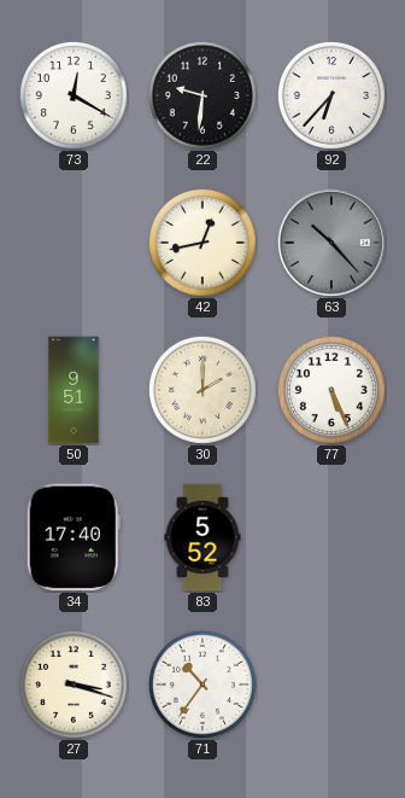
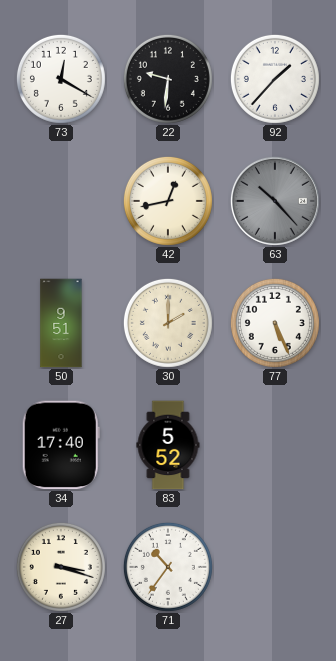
92: 6:37 -> 1:37 (275, 79)
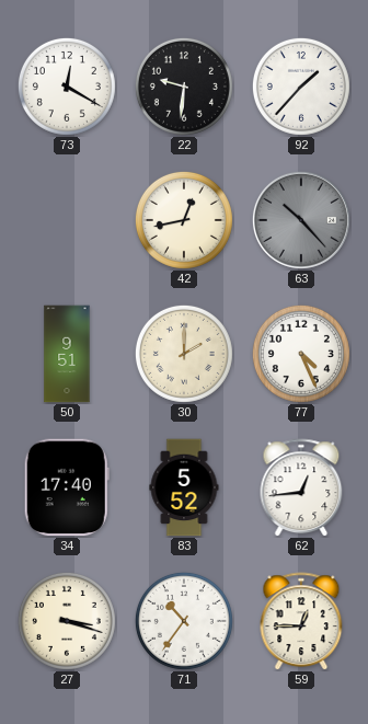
77: 5:26 -> 4:26 (301, 354)
62: none -> 12:44 (301, 487)
59: none -> 12:45 (301, 621)
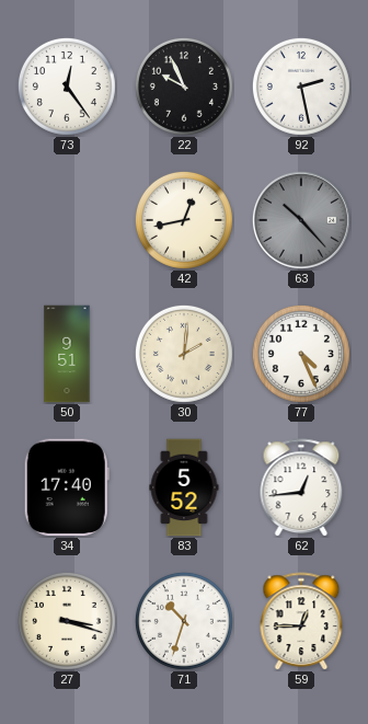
73: 12:20 -> 12:24 (67, 87)
22: 9:31 -> 9:56 (184, 87)
92: 1:37 -> 2:28 (301, 87)
30: 2:00 -> 2:01 (184, 354)
71: 10:36 -> 10:33 (184, 621)
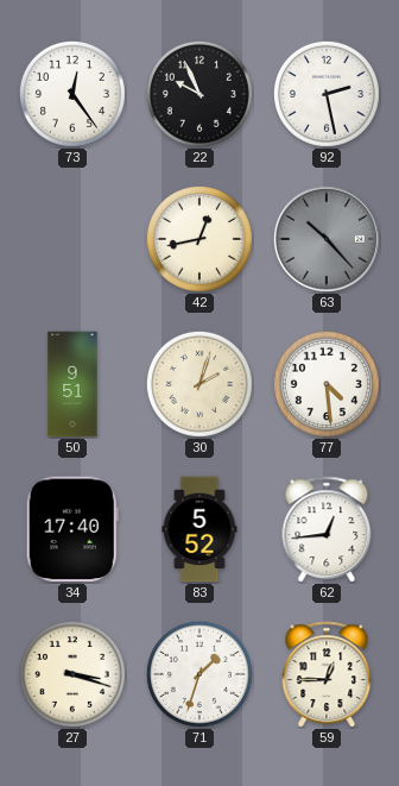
30: 2:01 -> 2:03 (199, 384)
77: 4:26 -> 4:29 (327, 384)
71: 10:33 -> 1:33 (199, 674)
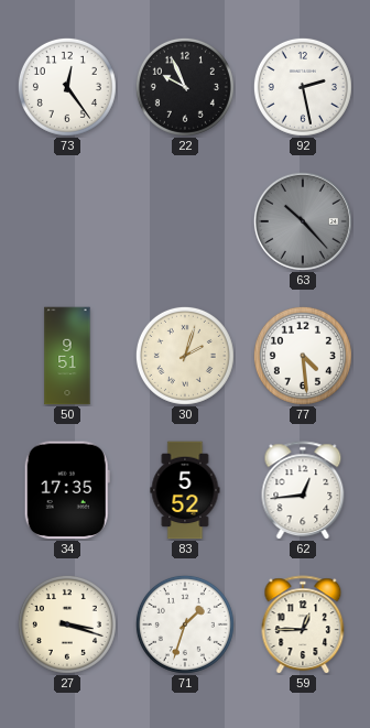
42: 12:43 -> none (199, 239)
34: 17:40 -> 17:35 (67, 490)
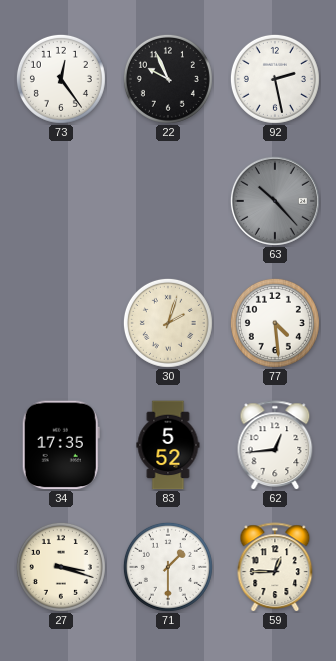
50: 9:51 -> none (67, 356)
71: 1:33 -> 1:30 (168, 567)
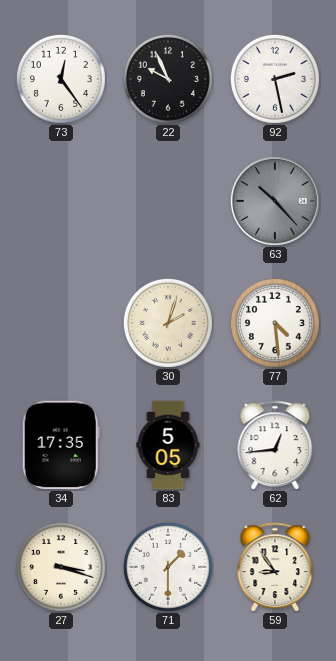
83: 5:52 -> 5:05 (168, 445)
59: 12:45 -> 8:54 (275, 567)
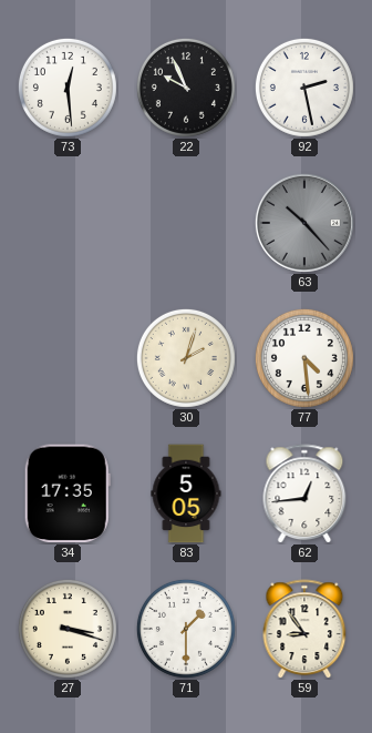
73: 12:24 -> 12:29 (68, 88)
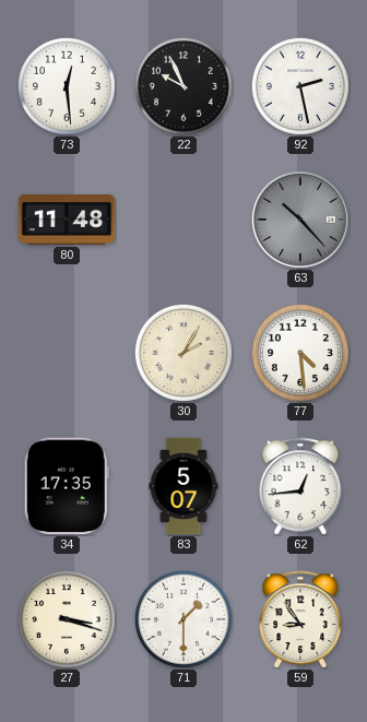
80: none -> 11:48 (67, 220)
30: 2:03 -> 2:05 (183, 353)
83: 5:05 -> 5:07 (183, 486)
